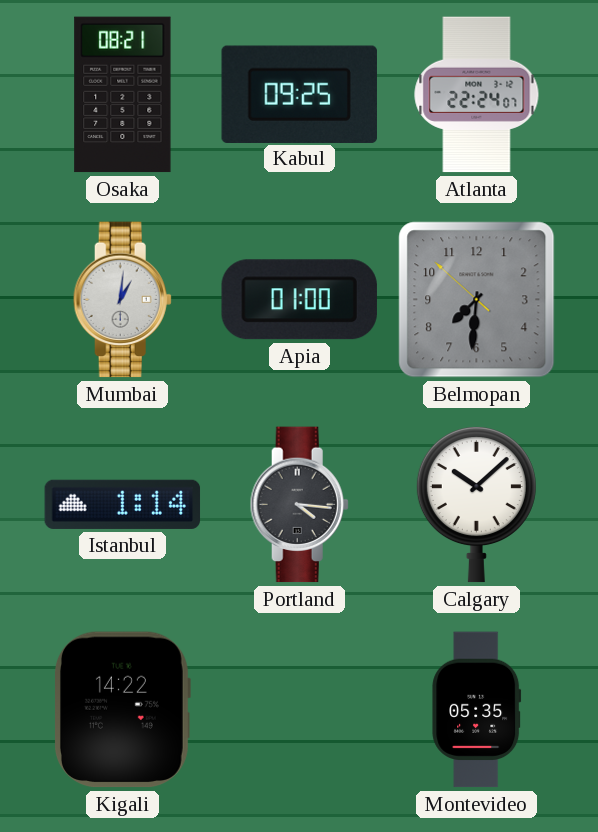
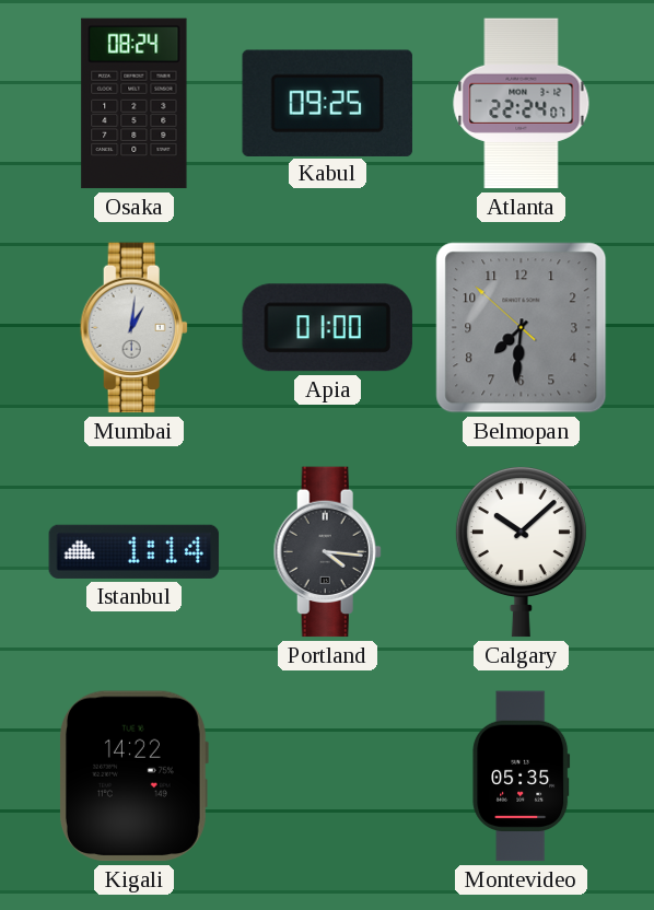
Osaka: 08:21 -> 08:24 (135, 104)
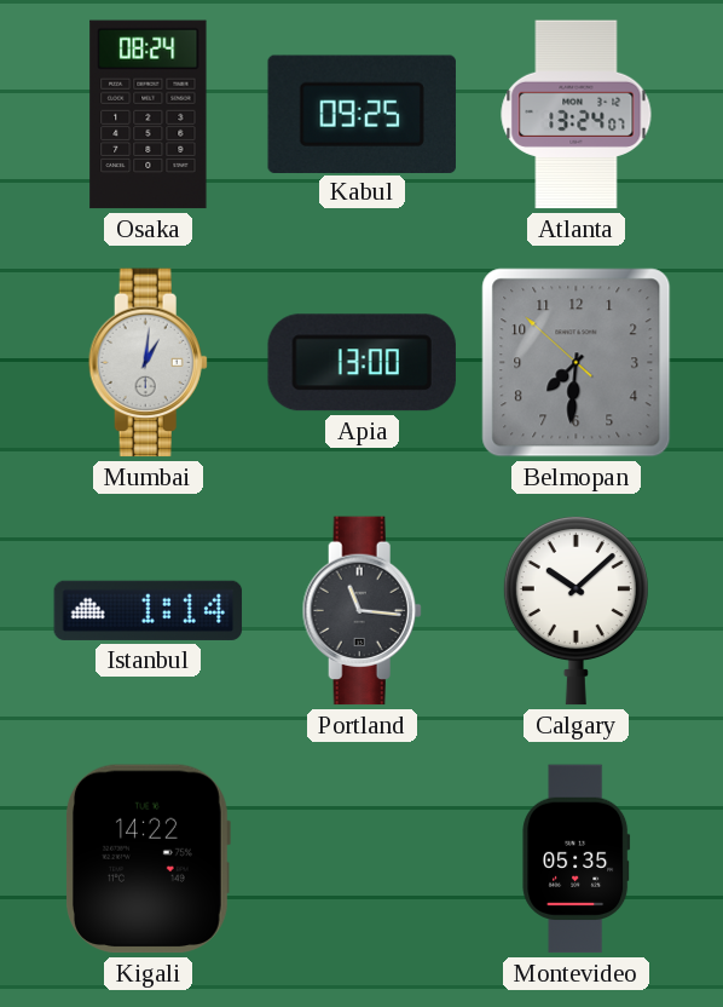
Atlanta: 22:24 -> 13:24 (577, 115)
Apia: 01:00 -> 13:00 (361, 363)
Portland: 4:16 -> 11:16 (361, 611)
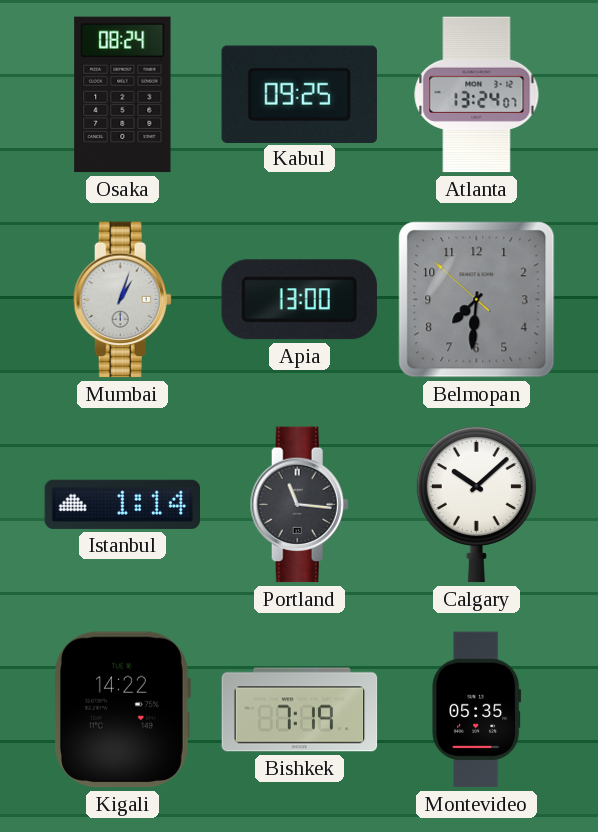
Mumbai: 1:01 -> 1:03 (122, 300)
Bishkek: none -> 7:19 (300, 710)
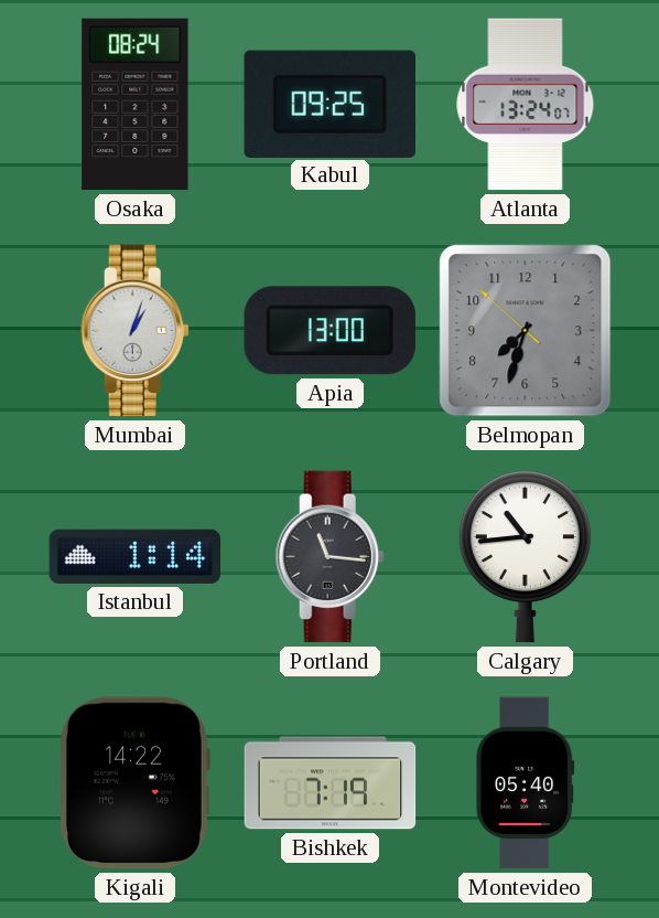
Belmopan: 7:30 -> 7:32 (526, 331)
Calgary: 10:08 -> 10:44 (525, 556)
Montevideo: 05:35 -> 05:40 (526, 783)
